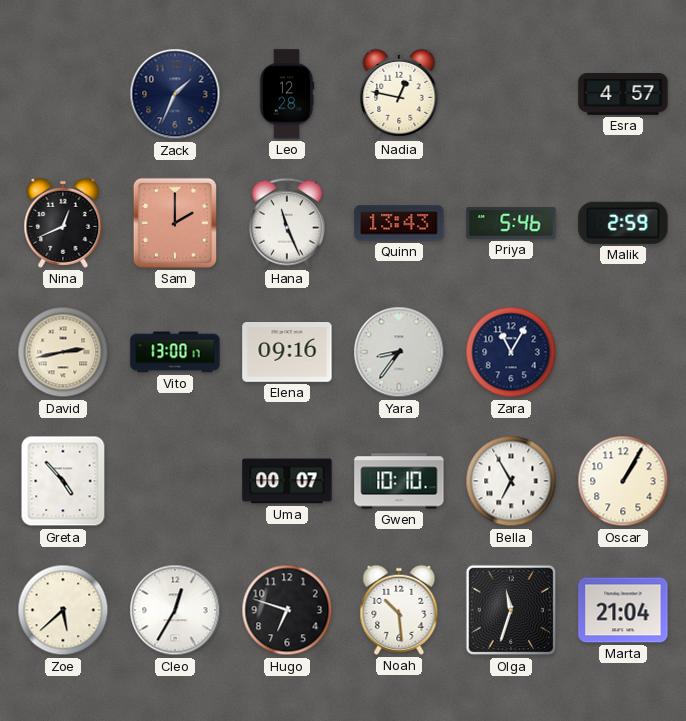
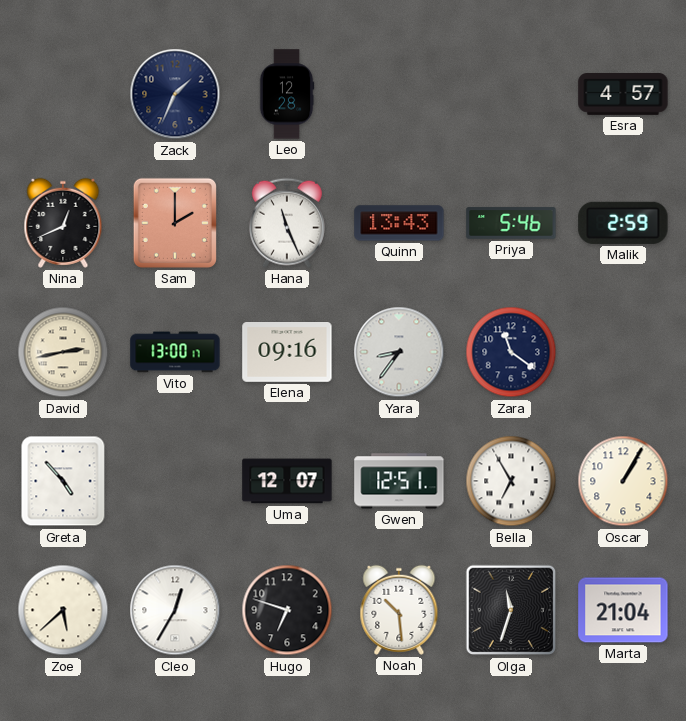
Nadia: 12:47 -> none (399, 94)
Zara: 11:05 -> 11:21 (511, 352)
Uma: 00:07 -> 12:07 (287, 481)
Gwen: 10:10 -> 12:51 (399, 481)
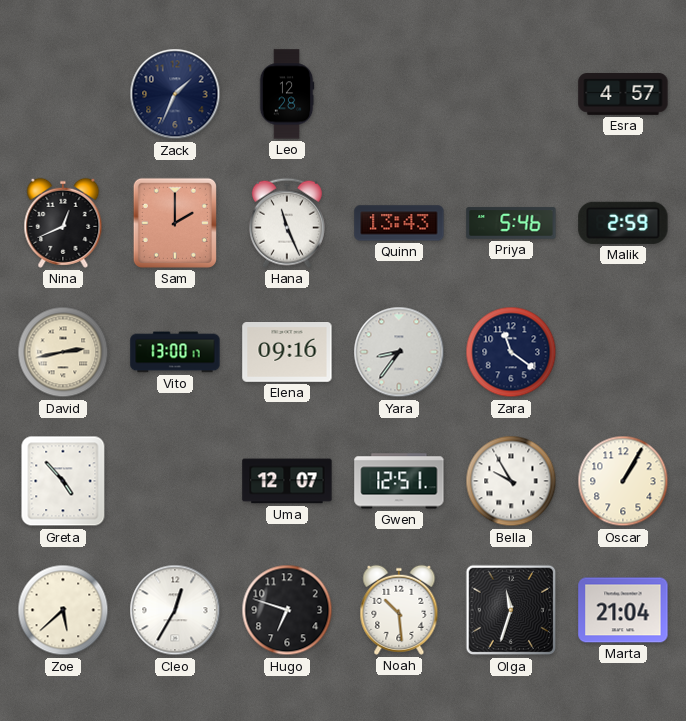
Bella: 6:55 -> 9:55 (511, 481)
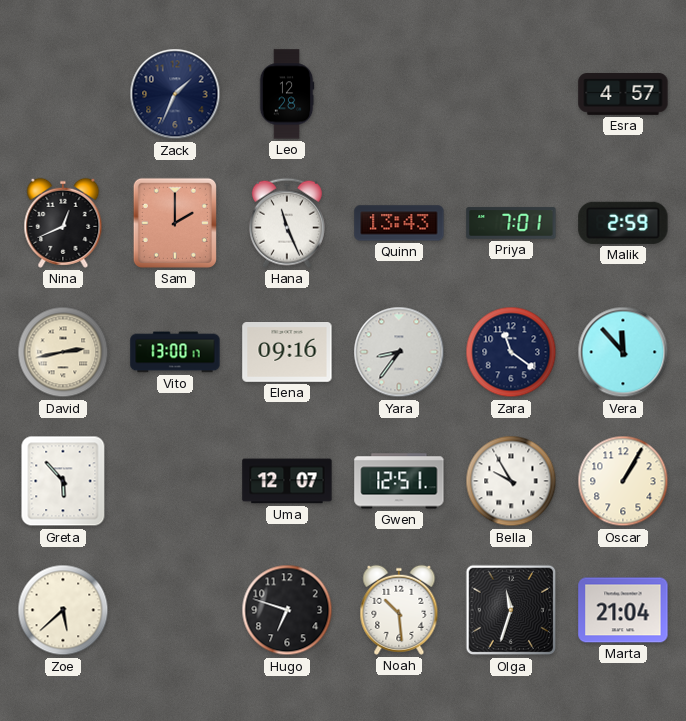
Priya: 5:46 -> 7:01 (511, 223)
Vera: none -> 11:53 (623, 352)
Greta: 4:53 -> 5:53 (63, 481)
Cleo: 12:35 -> none (175, 610)
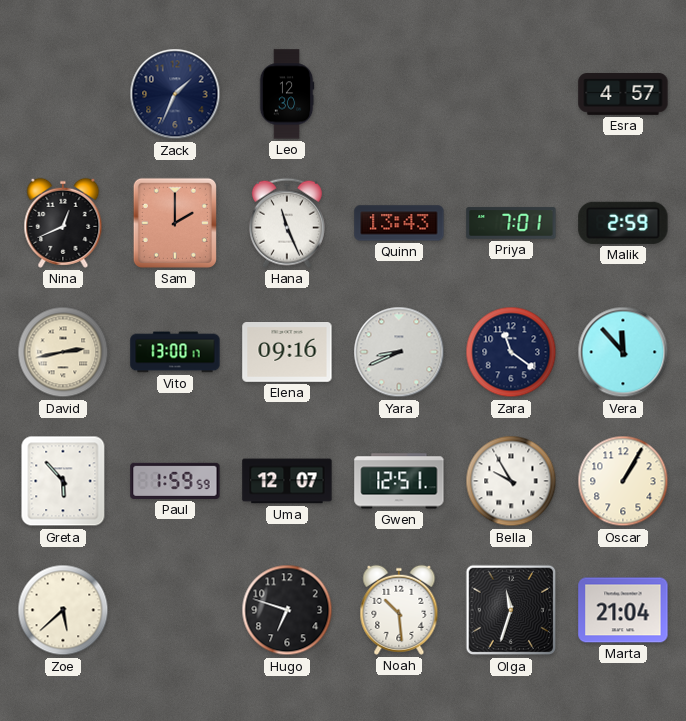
Leo: 12:28 -> 12:30 (287, 94)
Yara: 8:36 -> 8:41 (399, 352)
Paul: none -> 1:59 (175, 481)
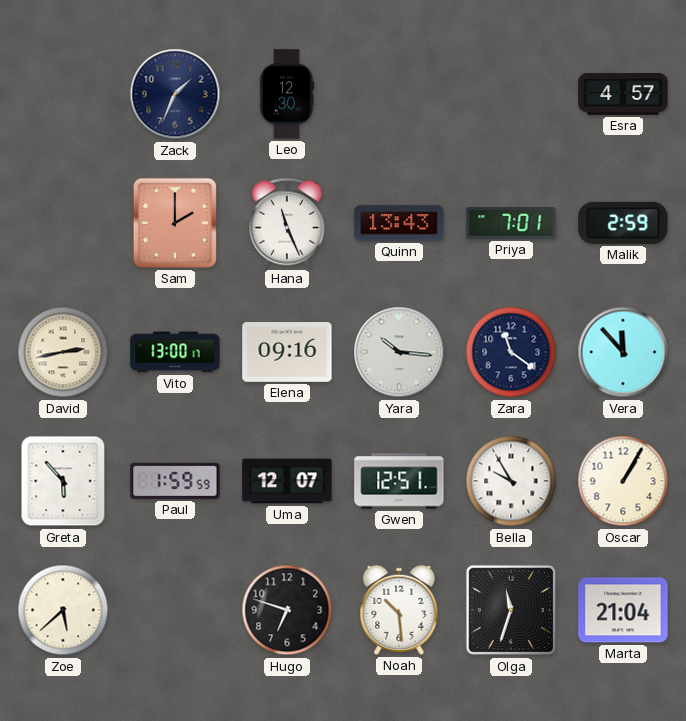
Nina: 12:41 -> none (63, 223)
Yara: 8:41 -> 10:16 (399, 352)
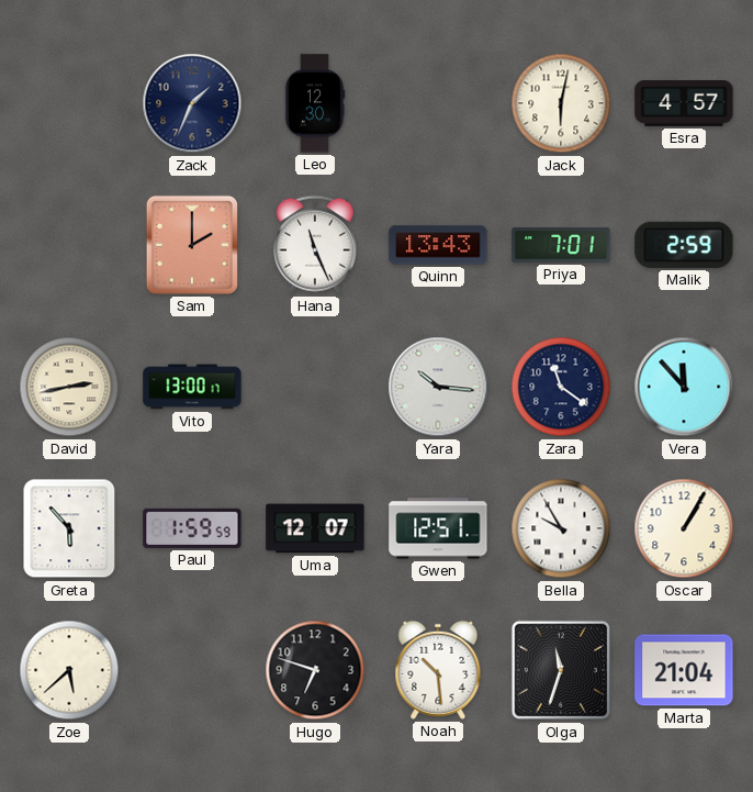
Jack: none -> 6:02 (561, 103)
Elena: 09:16 -> none (287, 353)
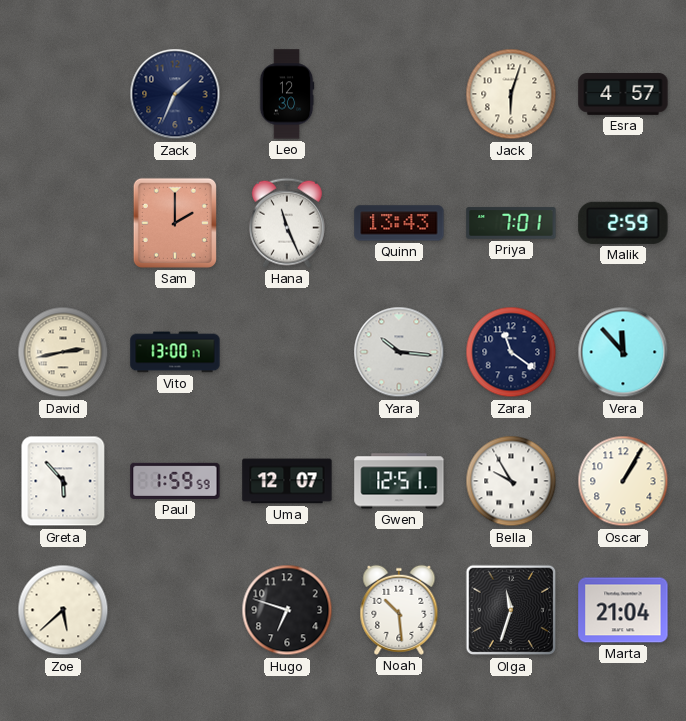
Jack: 6:02 -> 6:03 (511, 94)
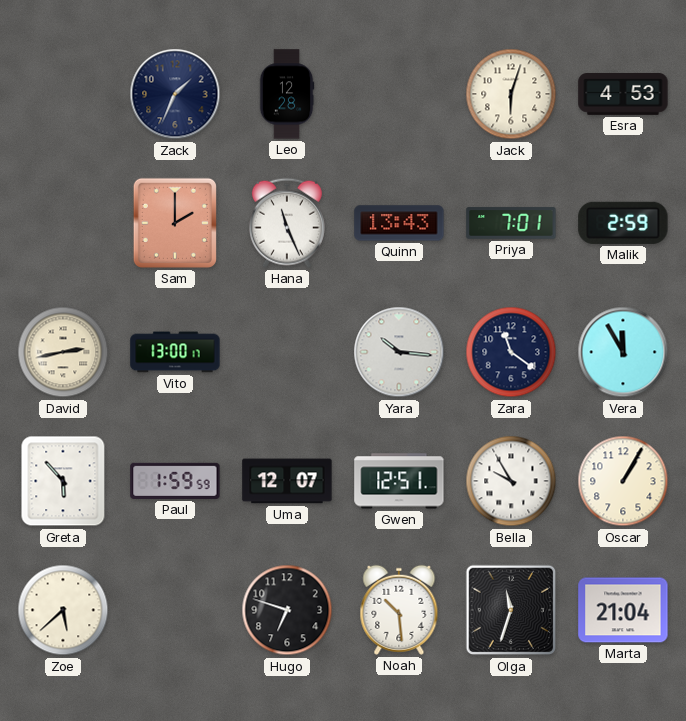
Leo: 12:30 -> 12:28 (287, 94)
Esra: 4:57 -> 4:53 (623, 95)
Vera: 11:53 -> 11:55 (623, 352)
